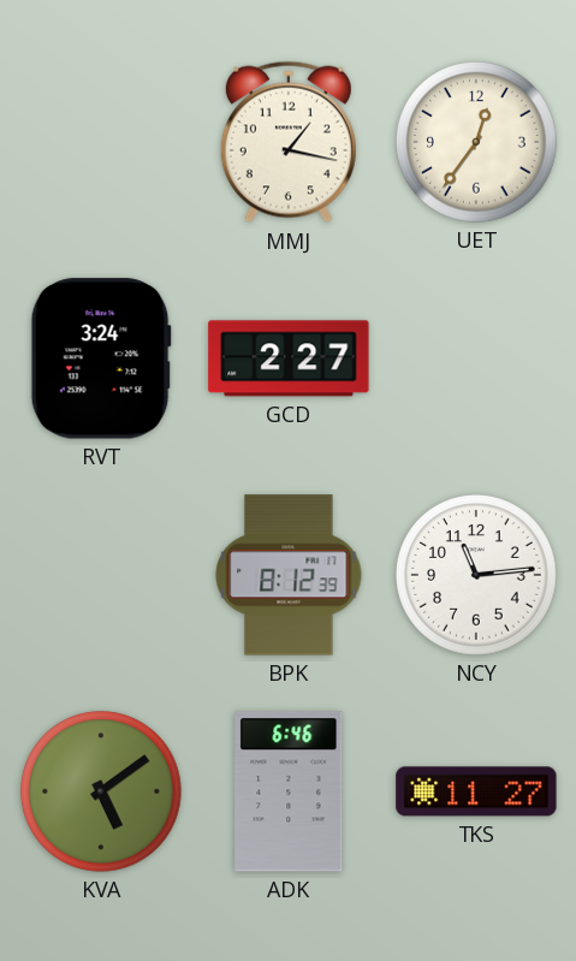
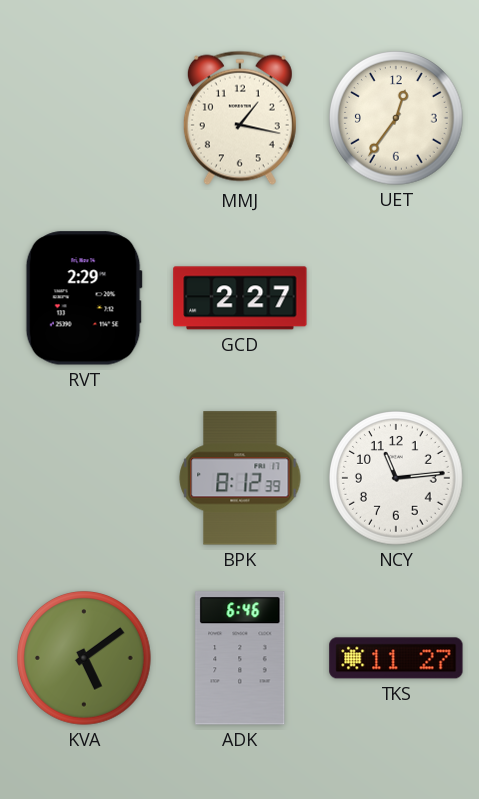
RVT: 3:24 -> 2:29 (84, 298)
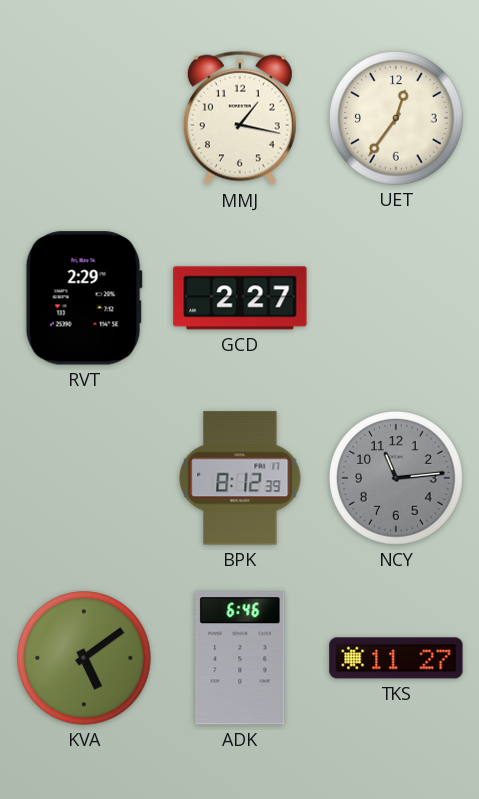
NCY dial: white -> grey (396, 478)
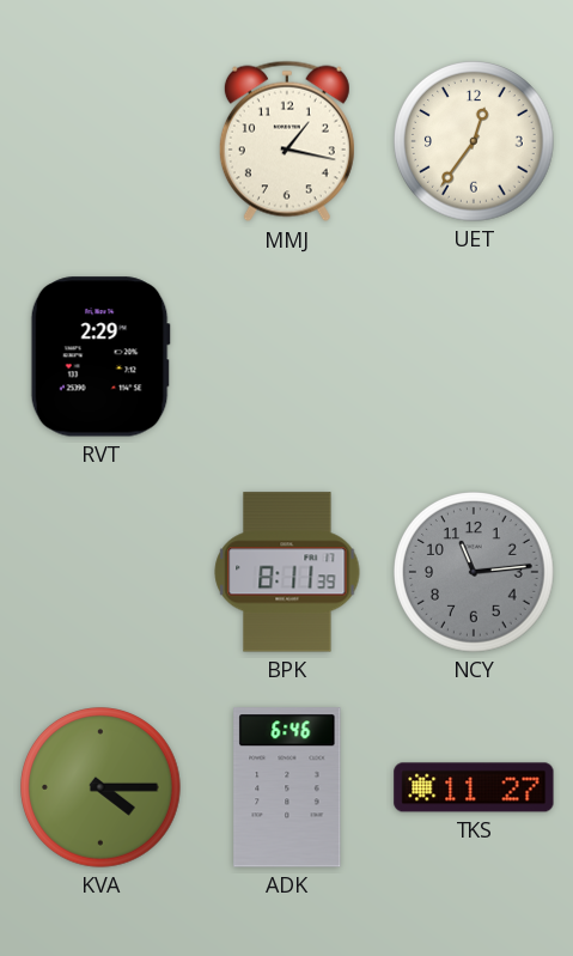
GCD: 2:27 -> none (240, 298)
BPK: 8:12 -> 8:11 (287, 572)
KVA: 5:09 -> 4:15 (100, 787)
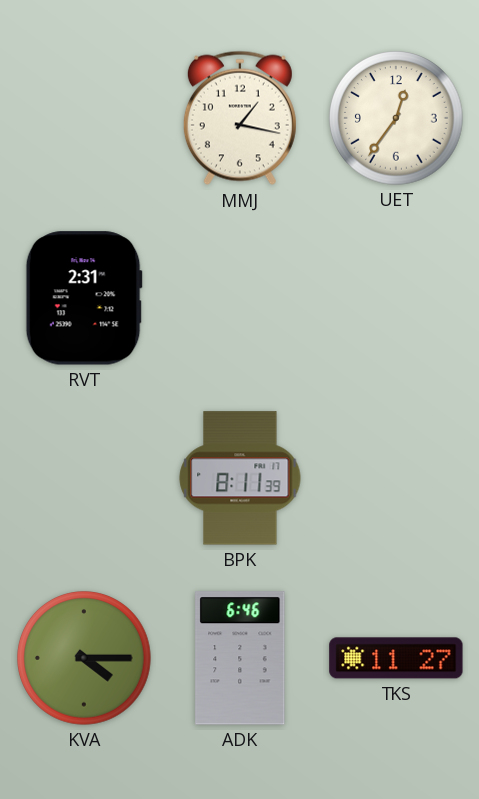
RVT: 2:29 -> 2:31 (84, 298)
NCY: 11:14 -> none (474, 572)
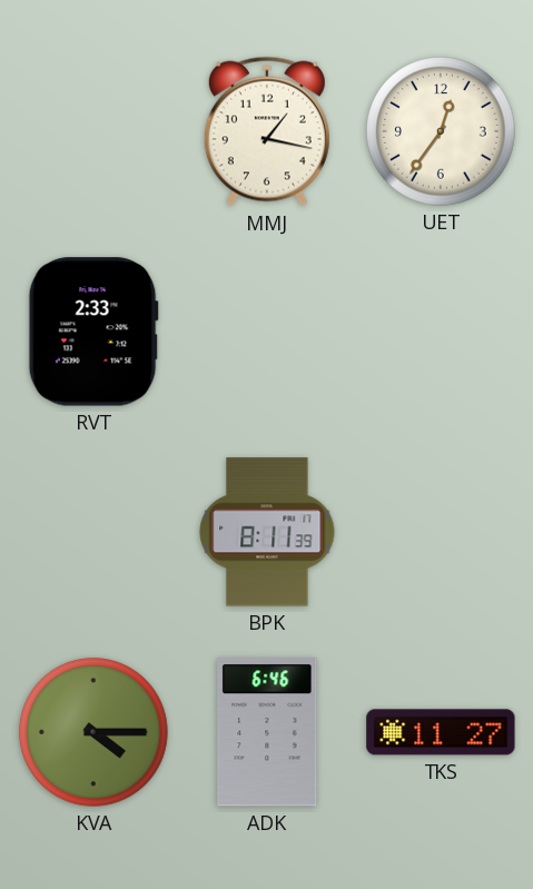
RVT: 2:31 -> 2:33 (93, 332)
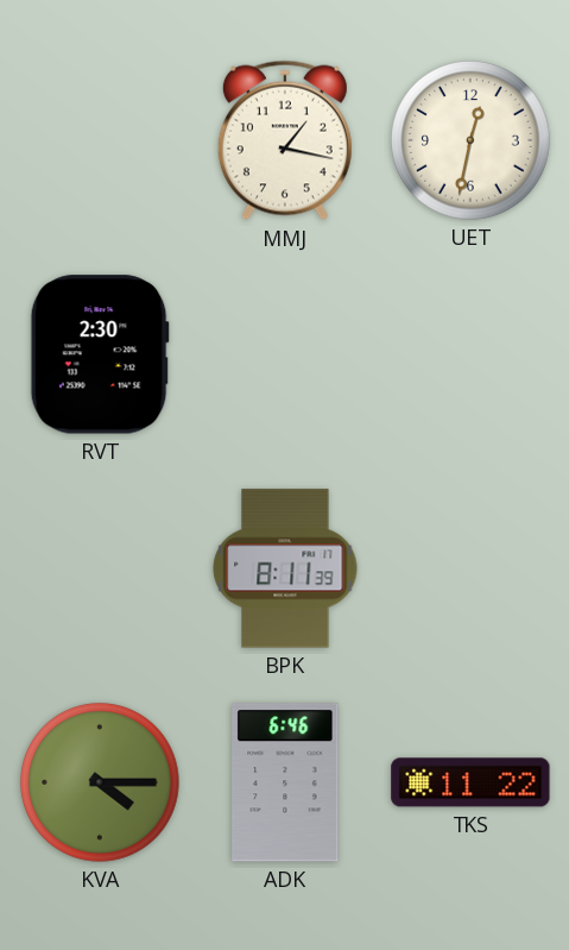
UET: 12:36 -> 12:32 (470, 140)
RVT: 2:33 -> 2:30 (100, 354)
TKS: 11:27 -> 11:22 (470, 782)
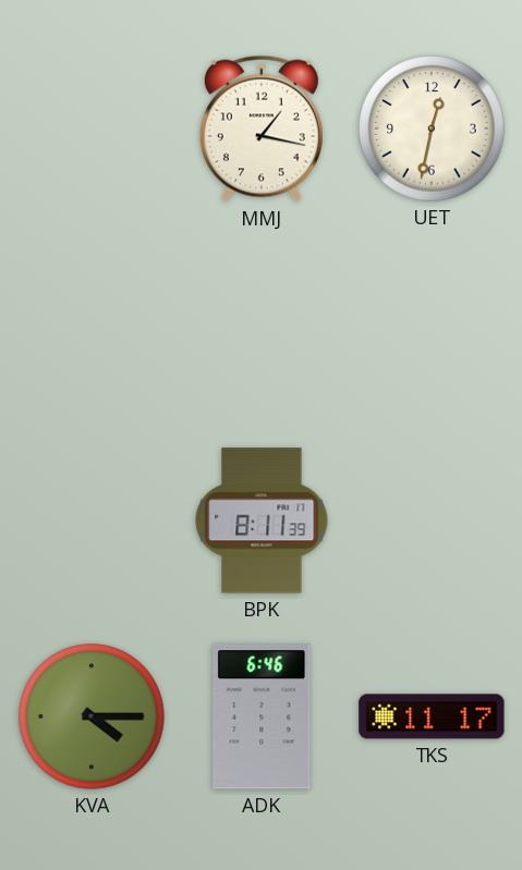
RVT: 2:30 -> none (100, 354)
TKS: 11:22 -> 11:17 (432, 716)
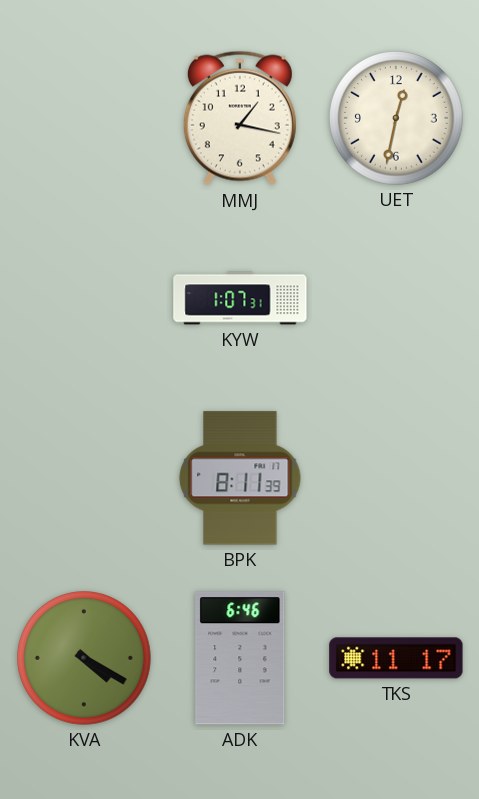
KYW: none -> 1:07 (240, 298)
KVA: 4:15 -> 4:20 (84, 658)
